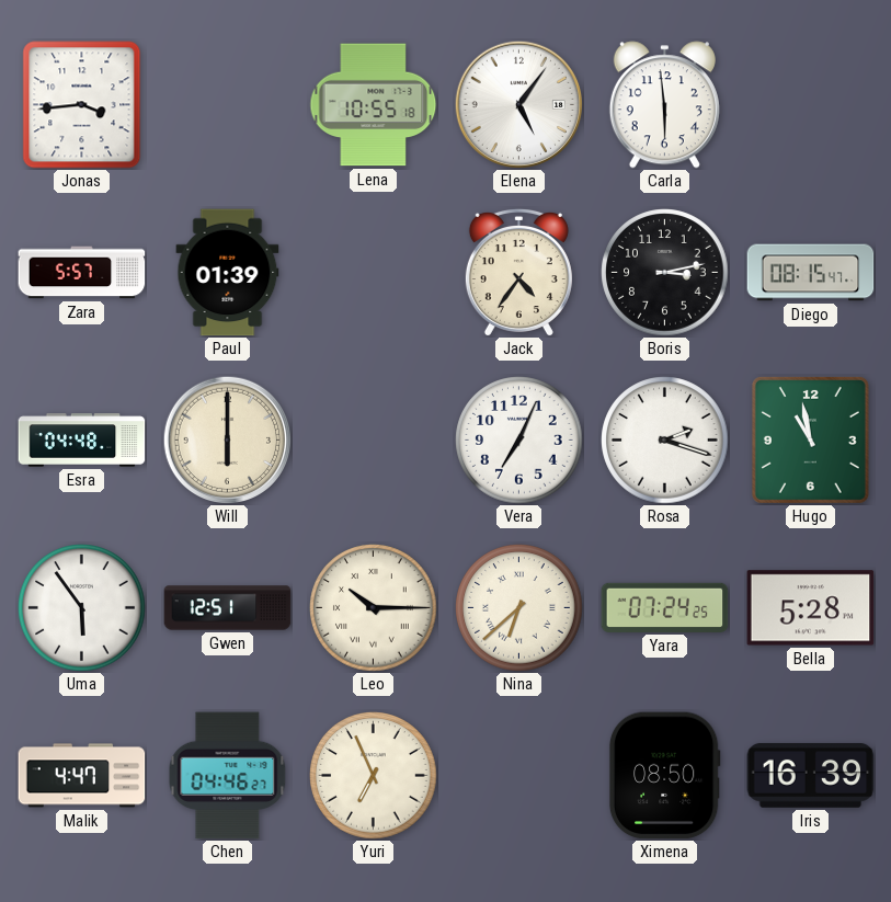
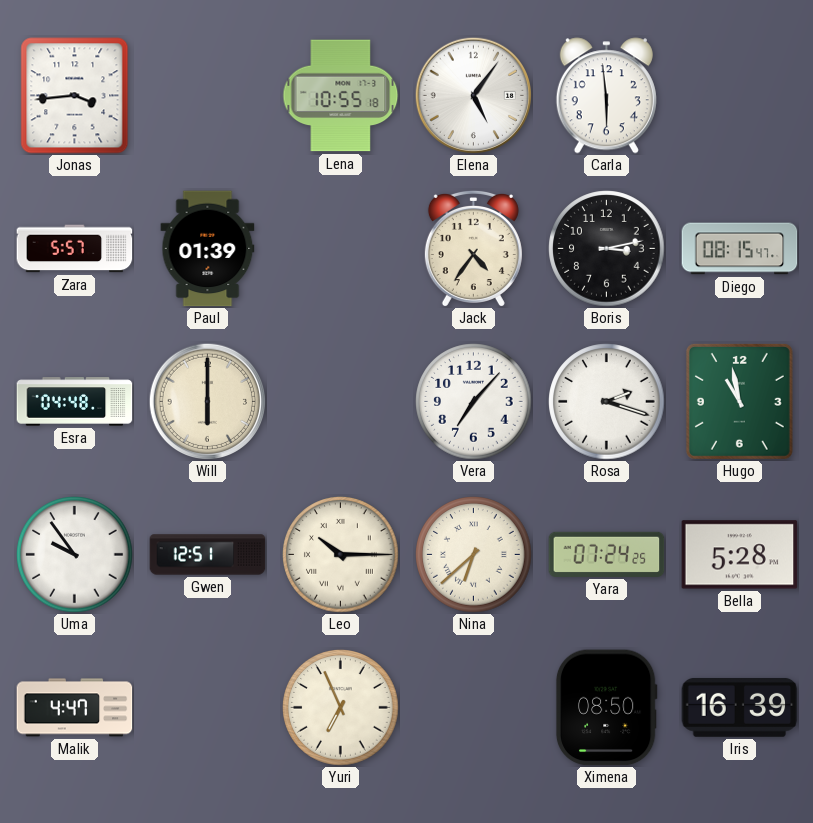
Vera: 7:04 -> 7:07 (474, 402)
Uma: 5:54 -> 9:54 (75, 555)
Chen: 04:46 -> none (228, 776)
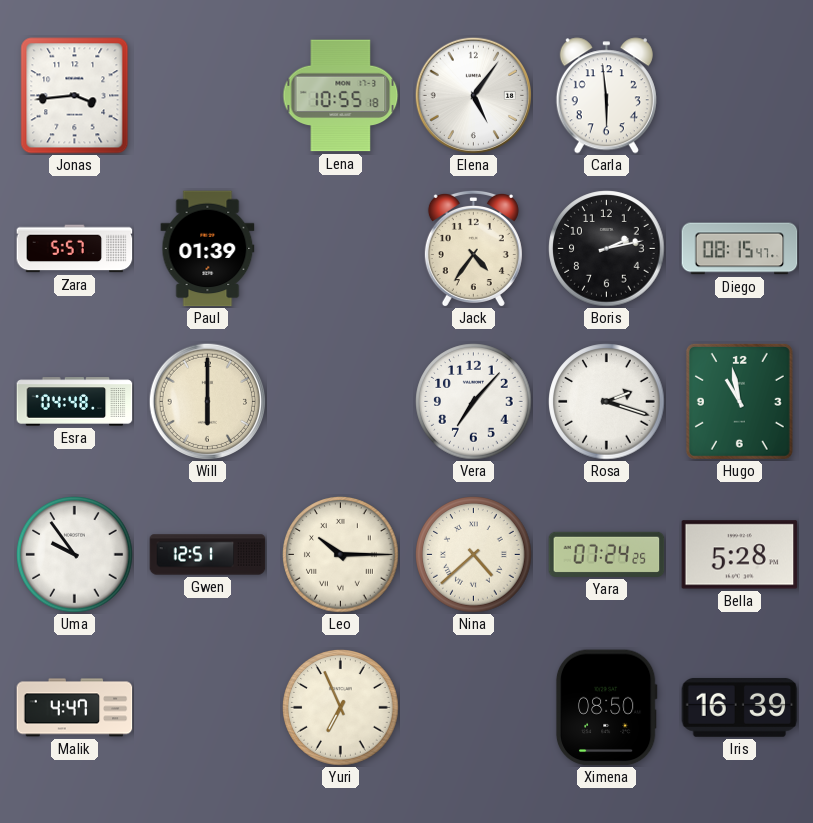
Boris: 3:13 -> 2:13 (607, 249)
Nina: 6:38 -> 4:38 (474, 555)
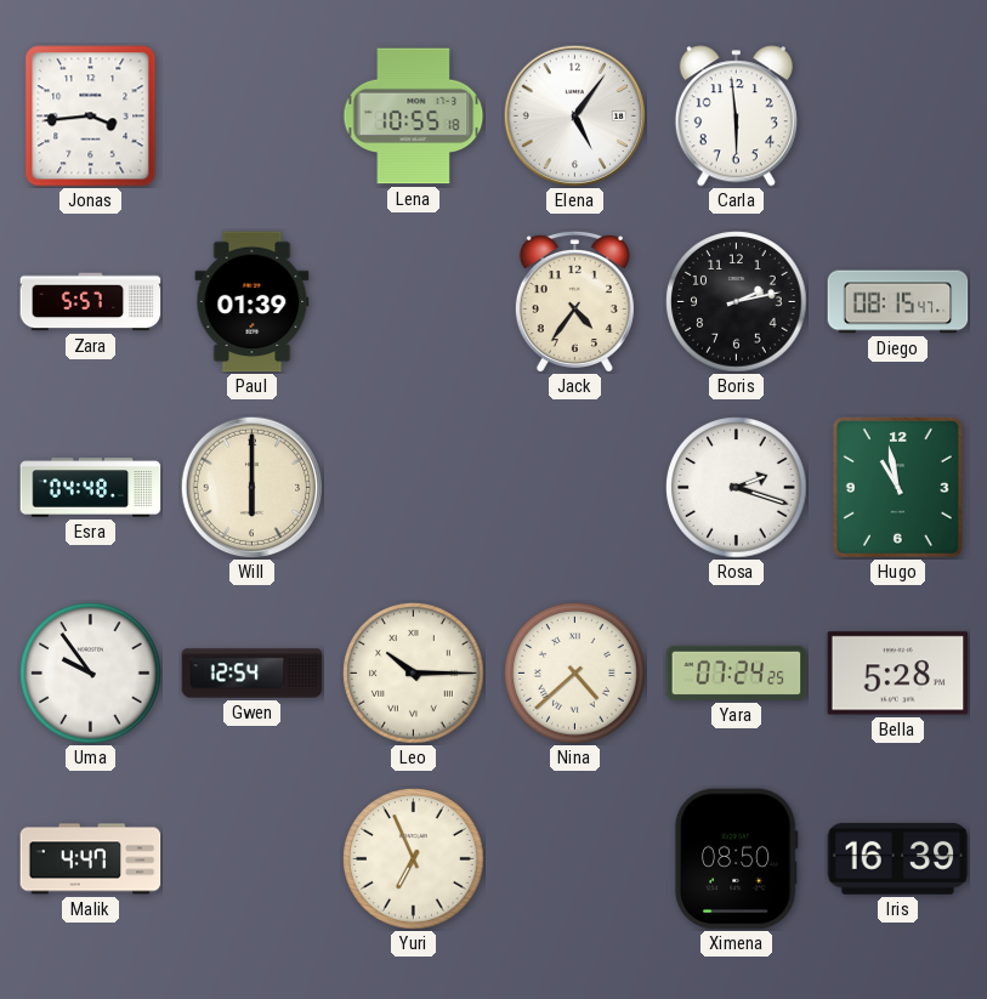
Vera: 7:07 -> none (474, 402)
Gwen: 12:51 -> 12:54 (253, 674)
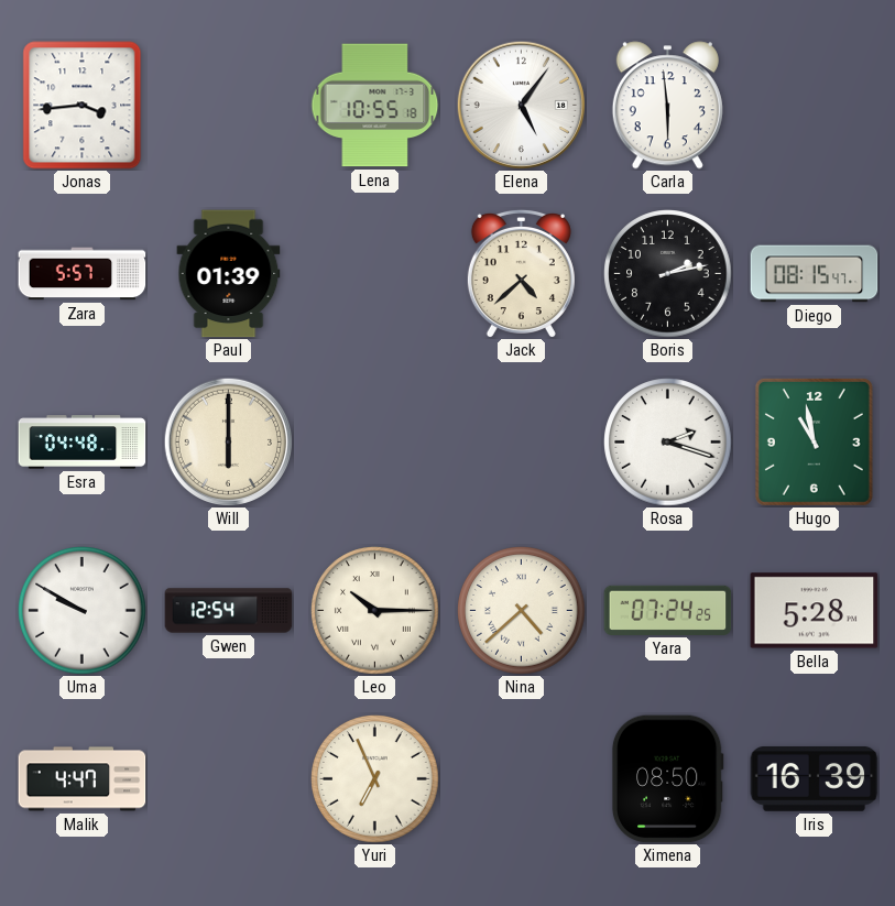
Jack: 4:36 -> 4:38 (521, 273)
Uma: 9:54 -> 9:50 (83, 611)
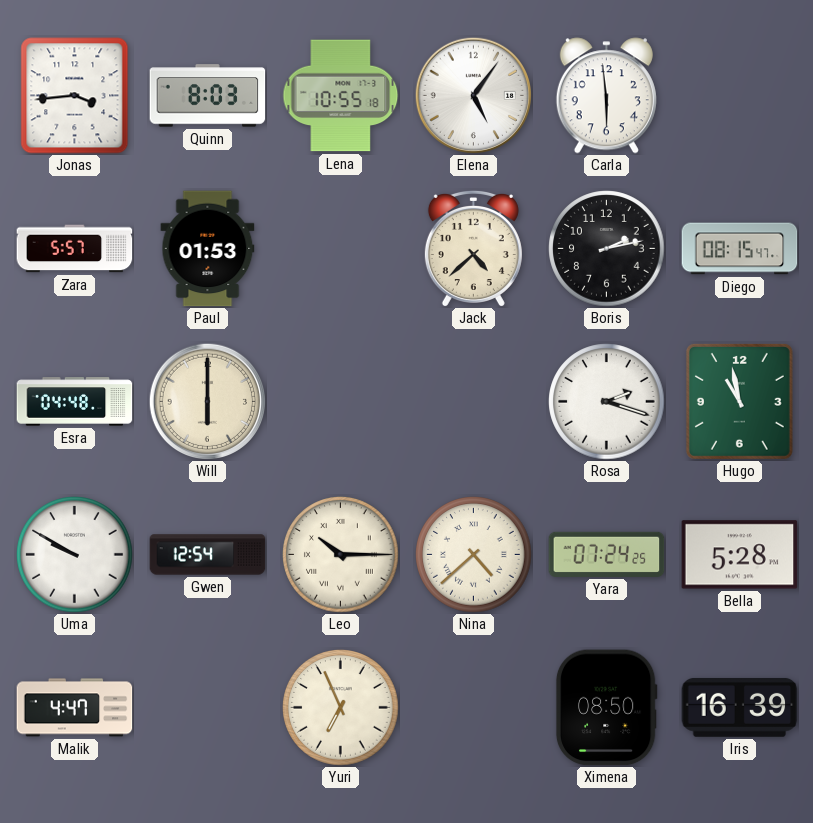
Quinn: none -> 8:03 (208, 96)
Paul: 01:39 -> 01:53 (208, 249)
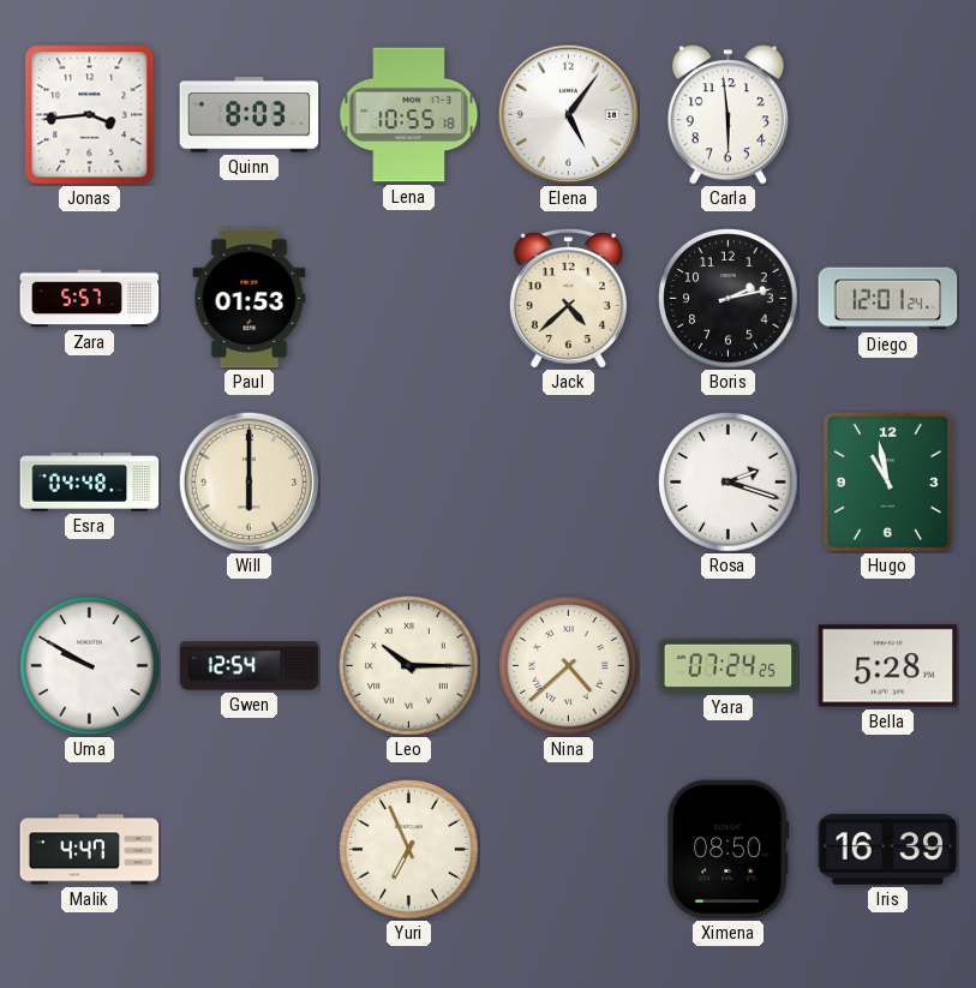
Diego: 08:15 -> 12:01 (888, 299)
